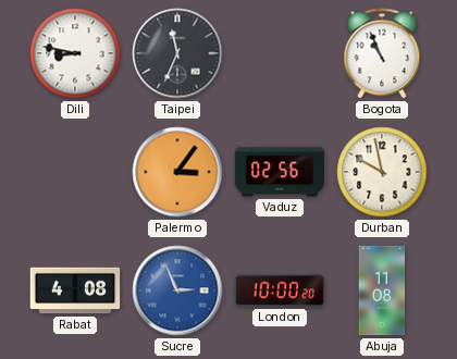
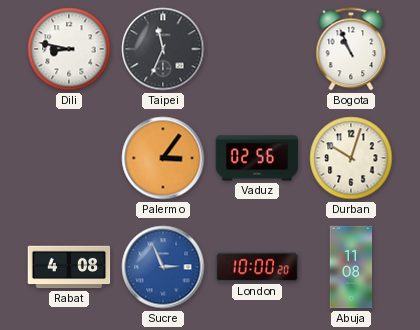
Durban: 9:58 -> 10:03 (351, 158)
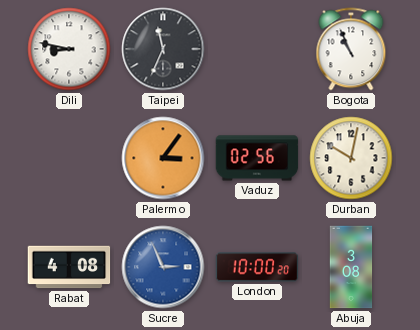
Durban: 10:03 -> 10:02 (351, 158)
Abuja: 11:08 -> 3:08 (351, 267)
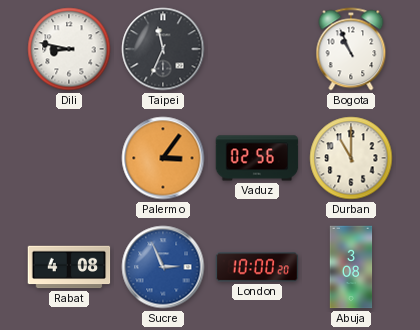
Durban: 10:02 -> 11:00 (351, 158)
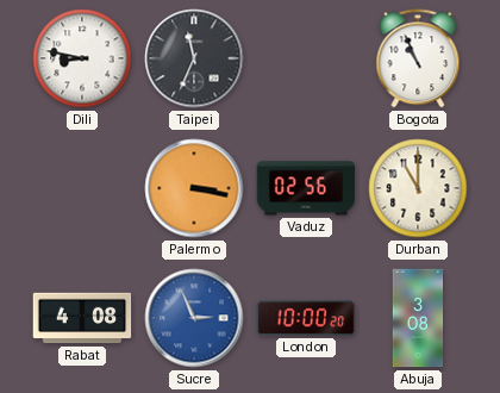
Palermo: 3:06 -> 3:17 (194, 188)
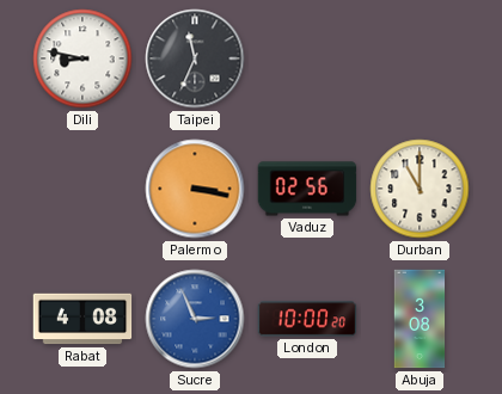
Bogota: 10:56 -> none (418, 58)
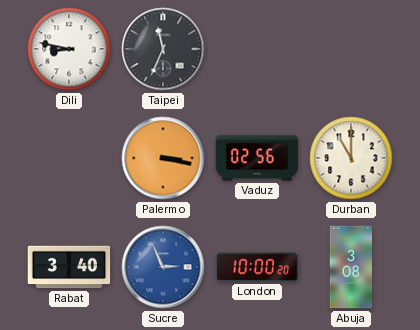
Rabat: 4:08 -> 3:40 (69, 267)
